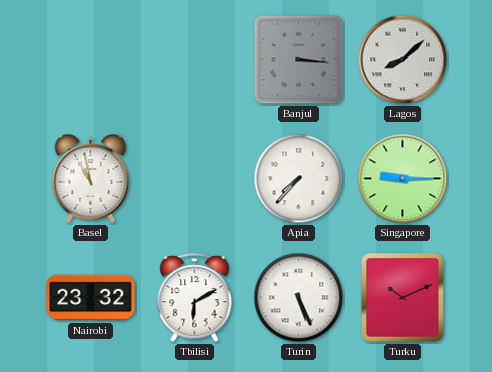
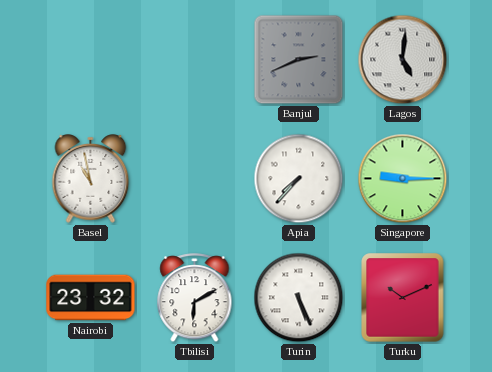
Banjul: 3:16 -> 2:41 (299, 60)
Lagos: 8:08 -> 5:01 (403, 60)
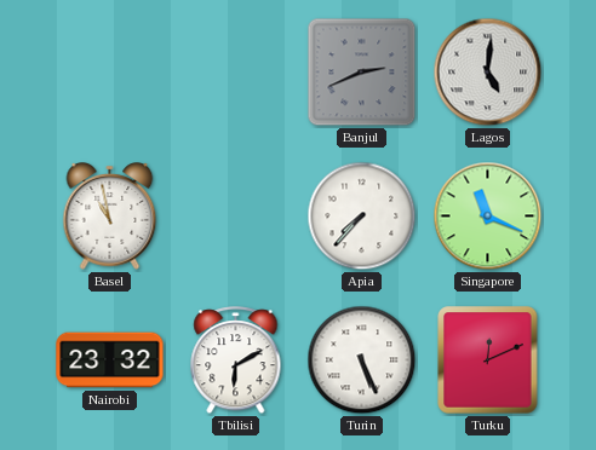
Singapore: 9:15 -> 11:19 (488, 217)
Turku: 10:11 -> 12:11 (488, 360)
